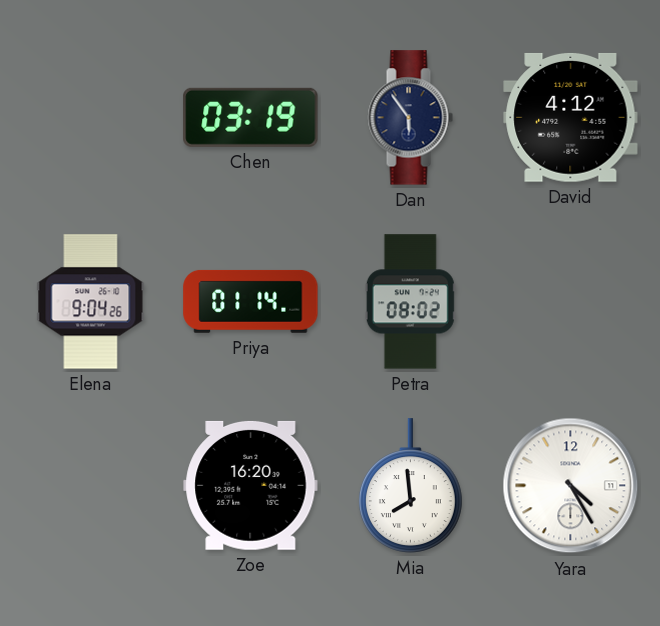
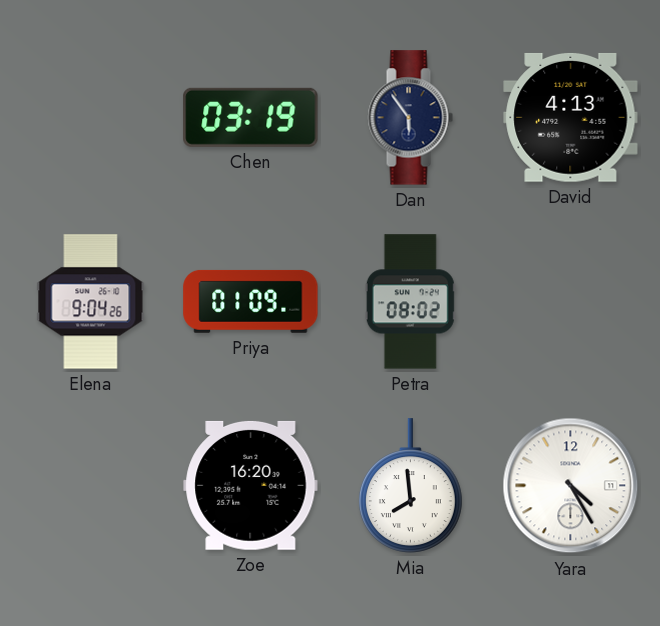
David: 4:12 -> 4:13 (571, 117)
Priya: 01:14 -> 01:09 (251, 301)
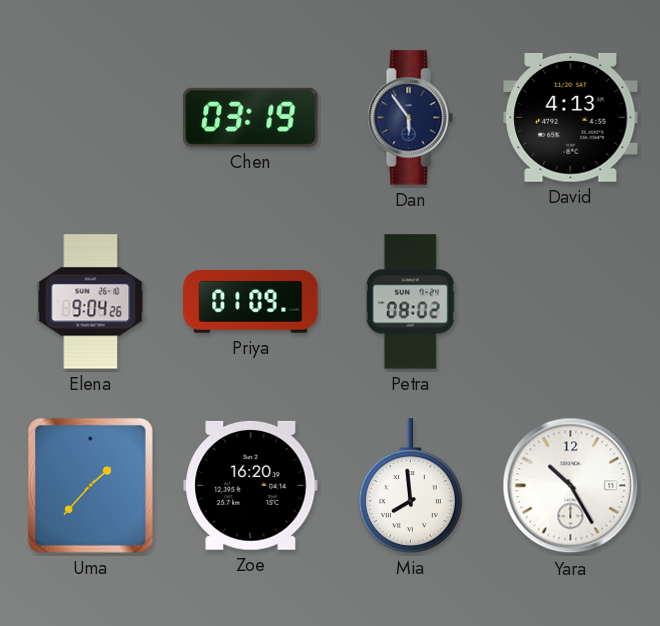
Uma: none -> 1:37 (90, 485)
Yara: 4:25 -> 10:25 (571, 486)
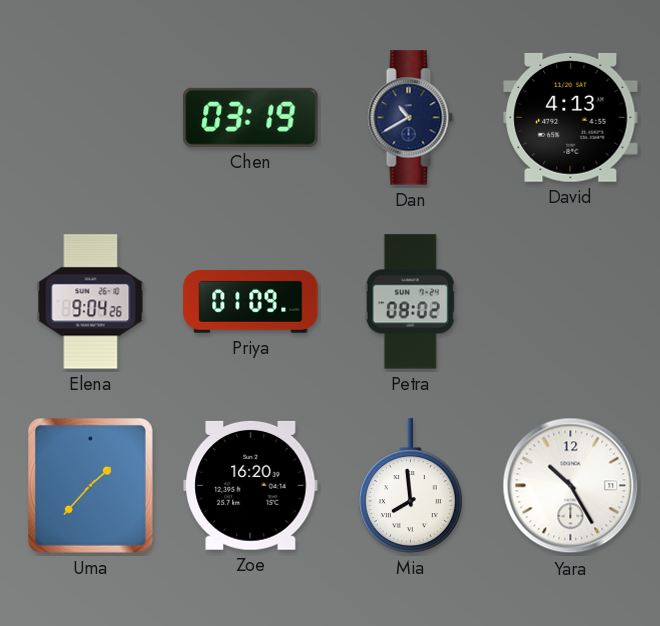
Dan: 5:54 -> 10:40 (410, 118)
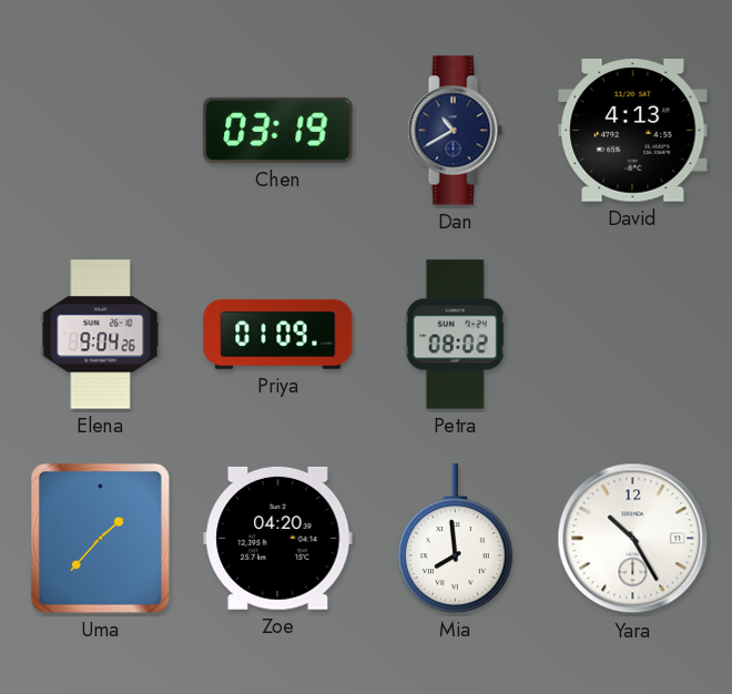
Zoe: 16:20 -> 04:20 (278, 538)
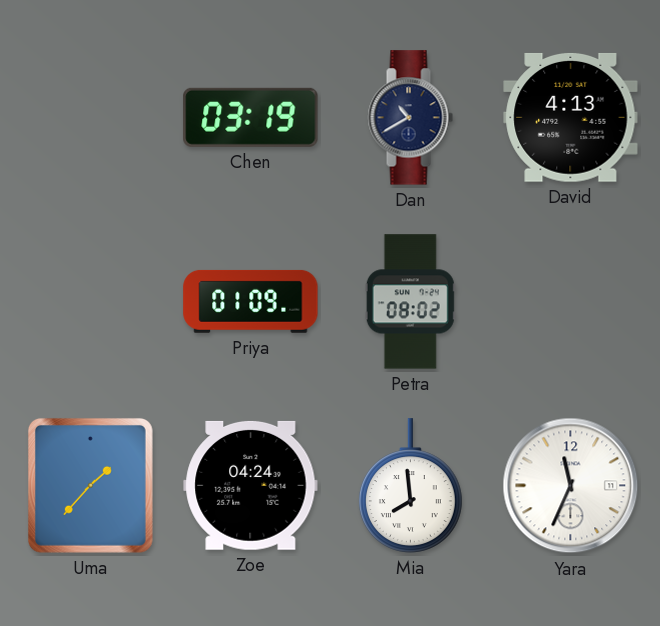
Elena: 9:04 -> none (101, 335)
Zoe: 04:20 -> 04:24 (251, 485)
Yara: 10:25 -> 11:34 (571, 486)
